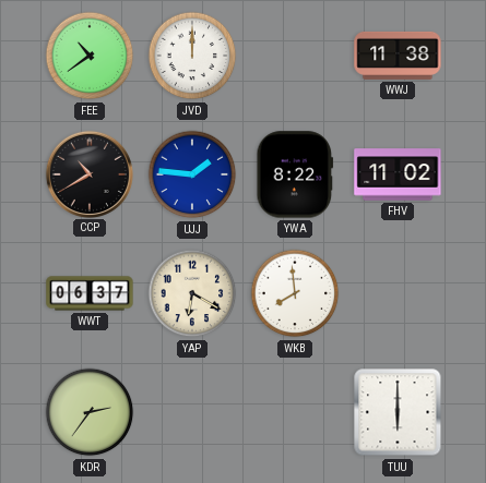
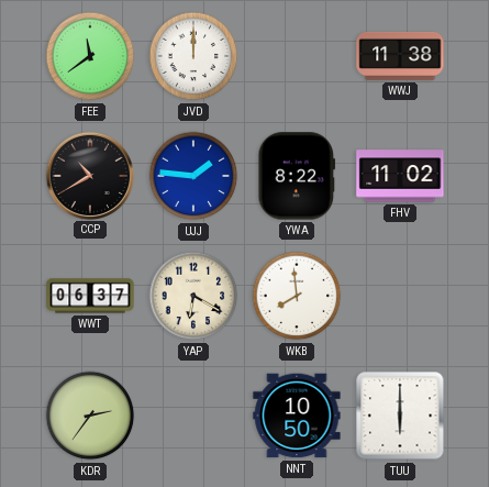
FEE: 10:39 -> 11:39 (90, 56)
NNT: none -> 10:50 (297, 416)
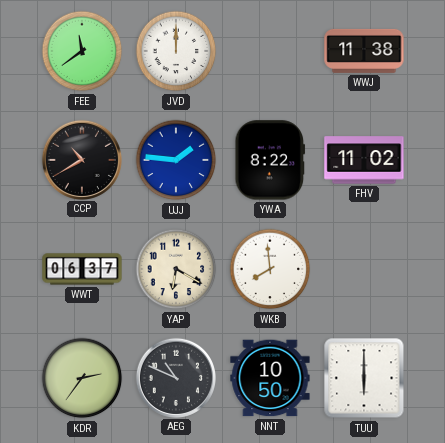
AEG: none -> 10:49 (175, 377)
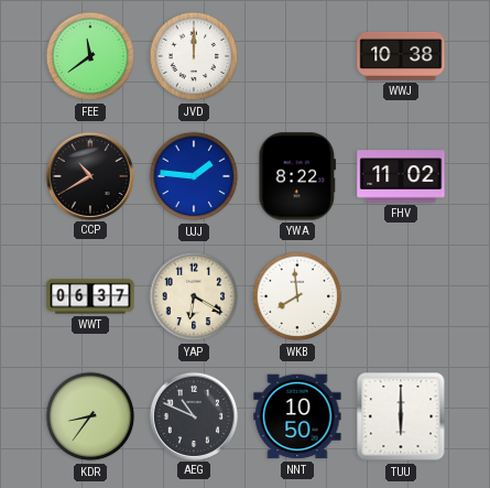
WWJ: 11:38 -> 10:38 (401, 56)
KDR: 2:36 -> 8:36 (90, 416)
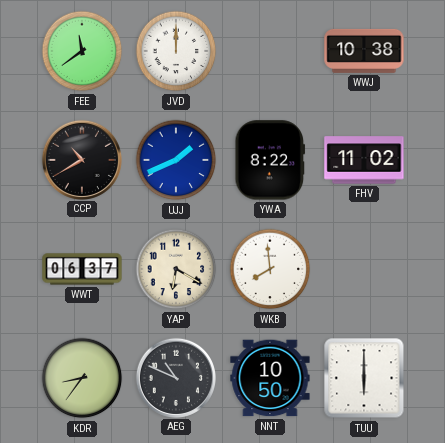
UJJ: 1:46 -> 1:41 (176, 160)
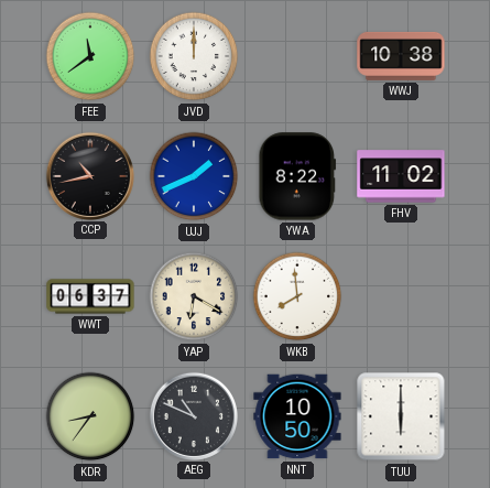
CCP: 10:40 -> 10:43 (89, 175)
